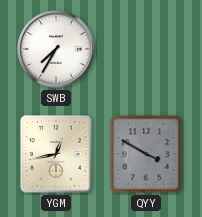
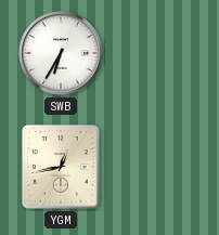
SWB: 7:35 -> 6:35 (61, 53)
QYY: 3:50 -> none (146, 154)
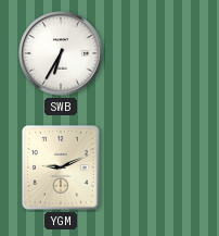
YGM: 12:43 -> 9:11 (61, 167)
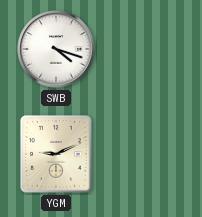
SWB: 6:35 -> 4:18 (56, 49)
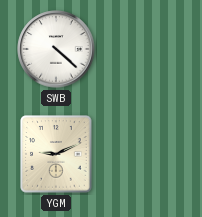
SWB: 4:18 -> 4:22 (56, 49)
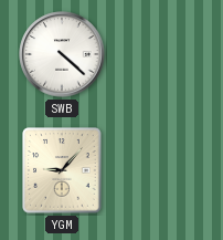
YGM: 9:11 -> 9:07 (62, 170)
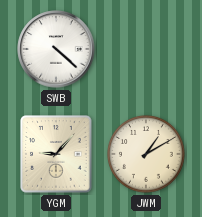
JWM: none -> 1:10 (147, 155)
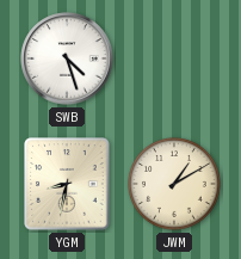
SWB: 4:22 -> 4:27 (67, 58)
YGM: 9:07 -> 8:32 (67, 184)
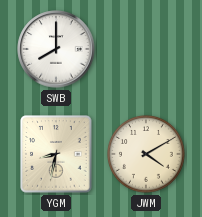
SWB: 4:27 -> 8:00 (56, 49)
JWM: 1:10 -> 4:10 (147, 155)
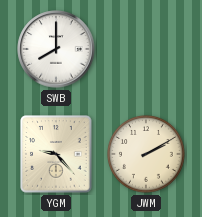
YGM: 8:32 -> 9:23 (56, 154)
JWM: 4:10 -> 2:10 (147, 155)
